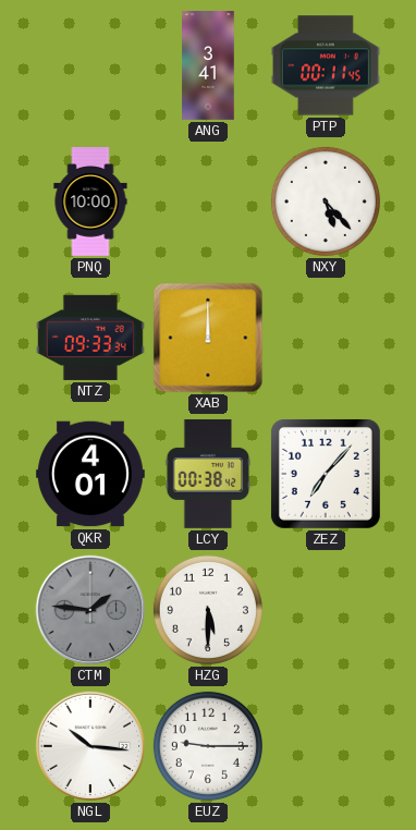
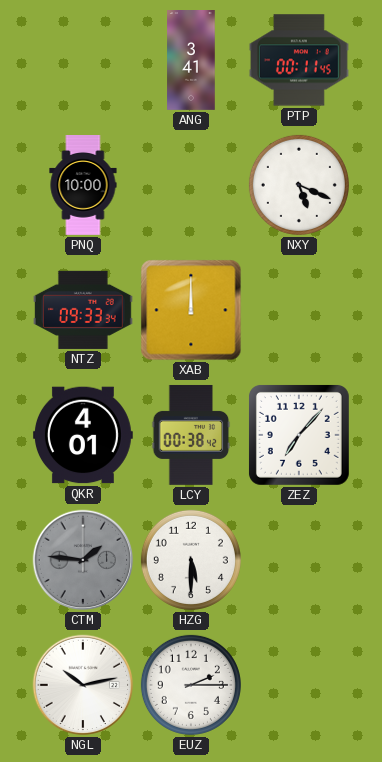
NXY: 5:23 -> 5:19 (299, 185)
NGL: 10:16 -> 10:13 (83, 685)
EUZ: 9:15 -> 2:15 (191, 685)
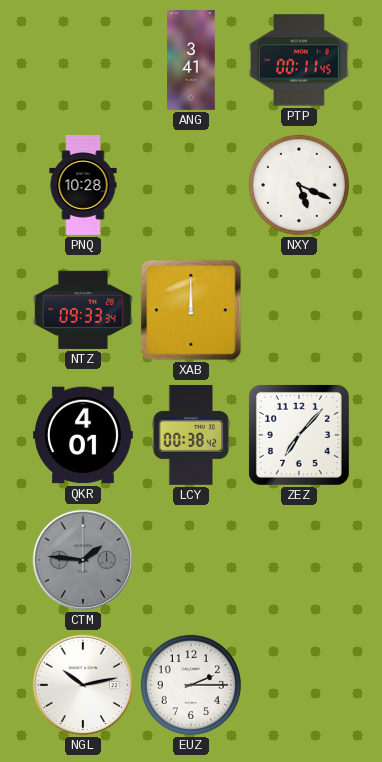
PNQ: 10:00 -> 10:28 (83, 186)
HZG: 5:30 -> none (191, 560)
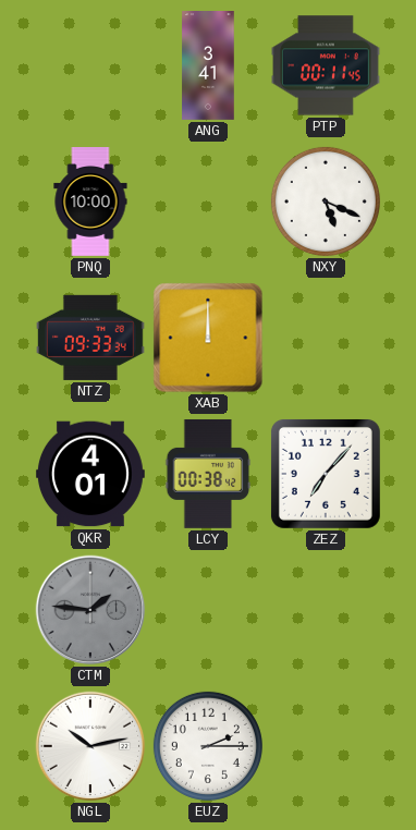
PNQ: 10:28 -> 10:00 (90, 203)
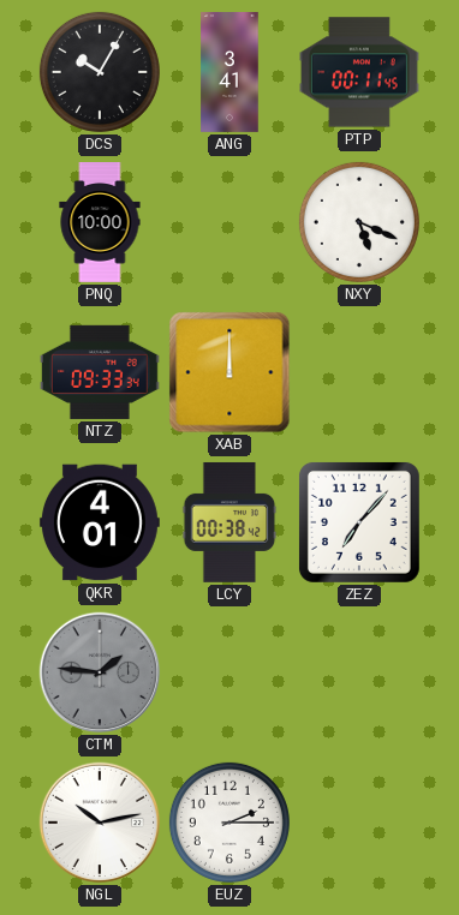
DCS: none -> 10:05 (100, 72)
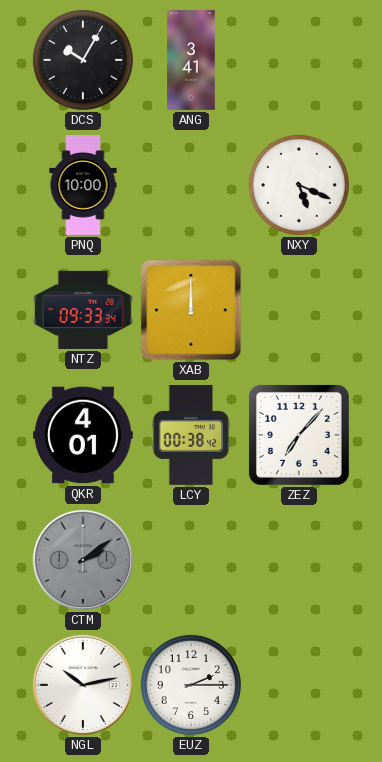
PTP: 00:11 -> none (359, 72)
CTM: 1:46 -> 2:09 (83, 560)
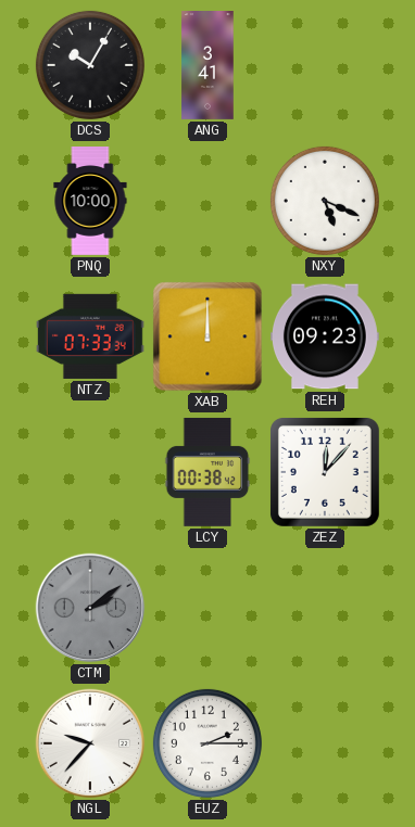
NTZ: 09:33 -> 07:33 (90, 336)
REH: none -> 09:23 (325, 336)
QKR: 4:01 -> none (83, 435)
ZEZ: 7:07 -> 12:07 (325, 472)
NGL: 10:13 -> 9:37 (90, 743)
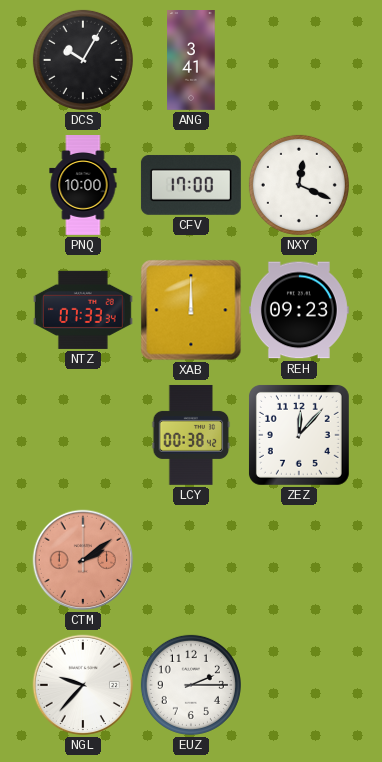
CFV: none -> 17:00 (191, 185)
NXY: 5:19 -> 12:19 (299, 185)
CTM dial: grey -> salmon (83, 560)
